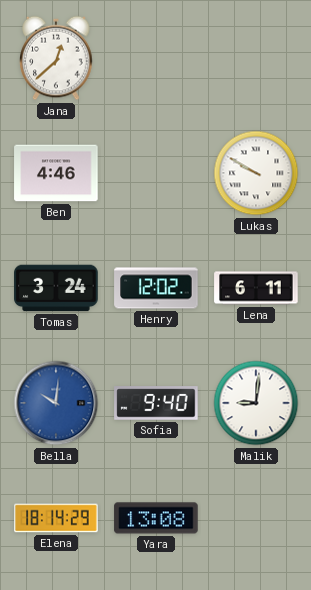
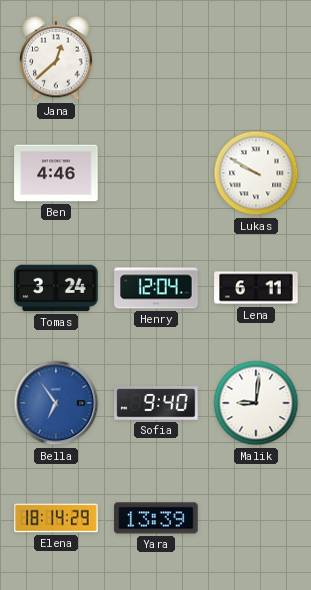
Henry: 12:02 -> 12:04 (156, 288)
Bella: 10:01 -> 6:54 (56, 403)
Yara: 13:08 -> 13:39 (156, 518)
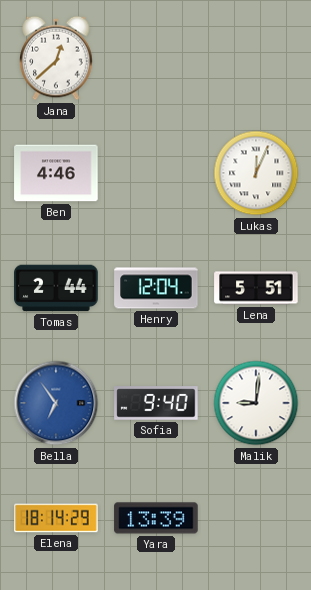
Lukas: 9:50 -> 12:04 (256, 173)
Tomas: 3:24 -> 2:44 (56, 288)
Lena: 6:11 -> 5:51 (256, 288)
